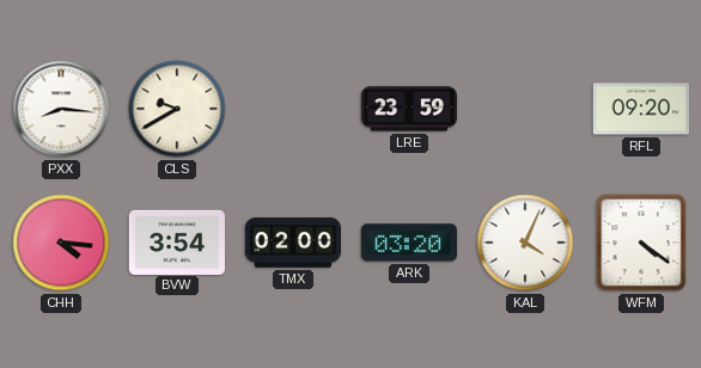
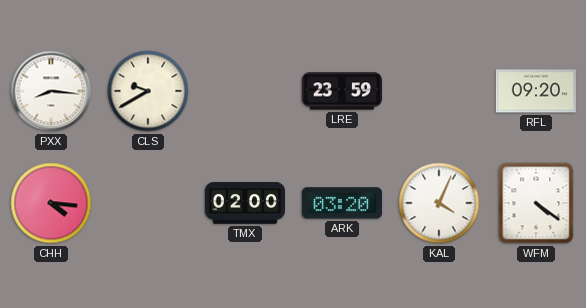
BVW: 3:54 -> none (176, 241)
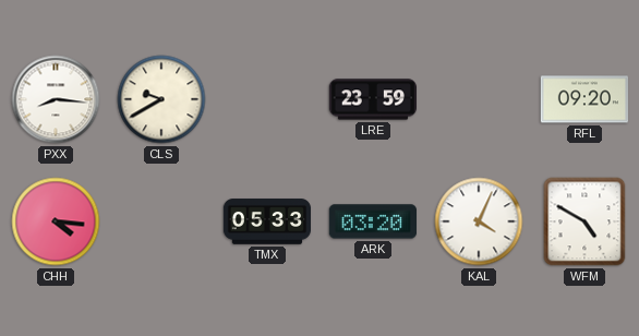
TMX: 02:00 -> 05:33 (267, 221)
WFM: 4:21 -> 4:50 (584, 221)
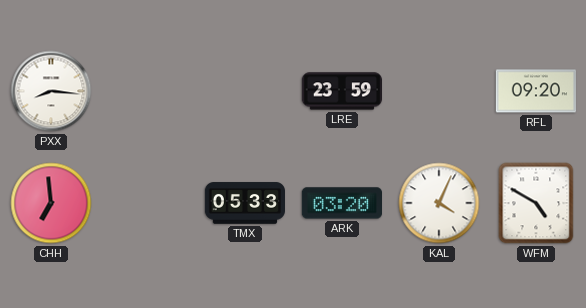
CLS: 9:40 -> none (161, 99)
CHH: 4:16 -> 6:59 (51, 203)
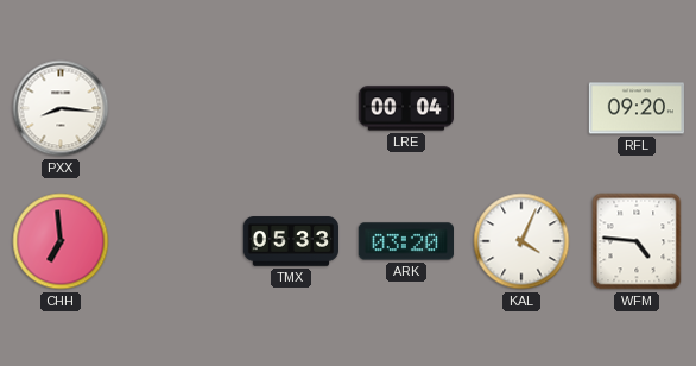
LRE: 23:59 -> 00:04 (405, 108)
WFM: 4:50 -> 4:46 (637, 241)
